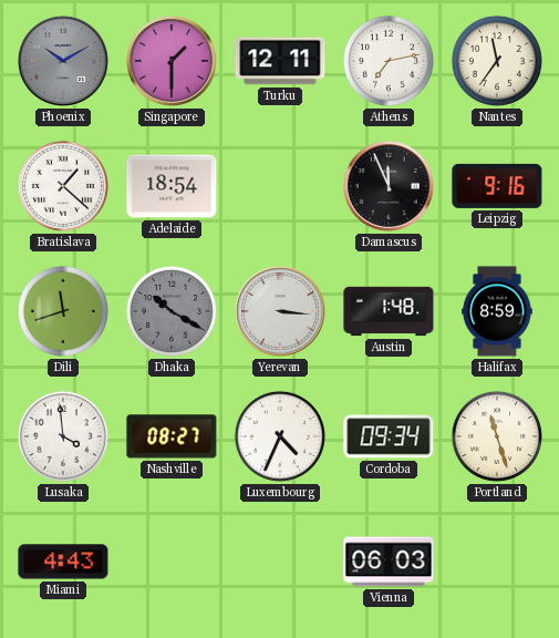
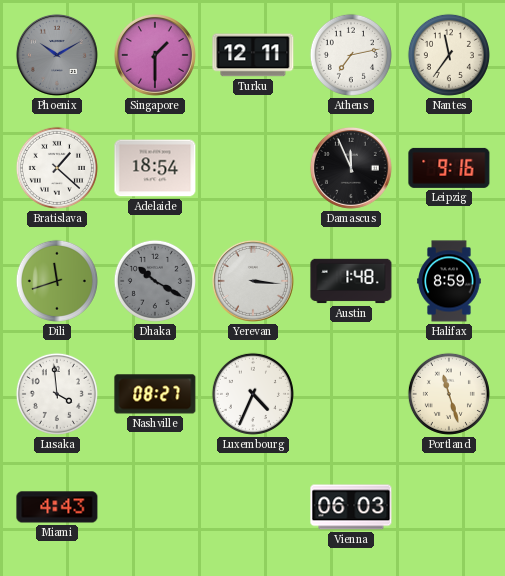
Cordoba: 09:34 -> none (389, 436)
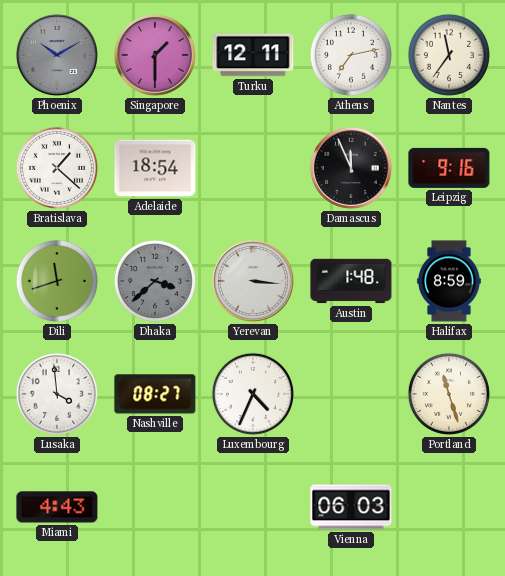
Dhaka: 10:20 -> 3:38 (155, 281)
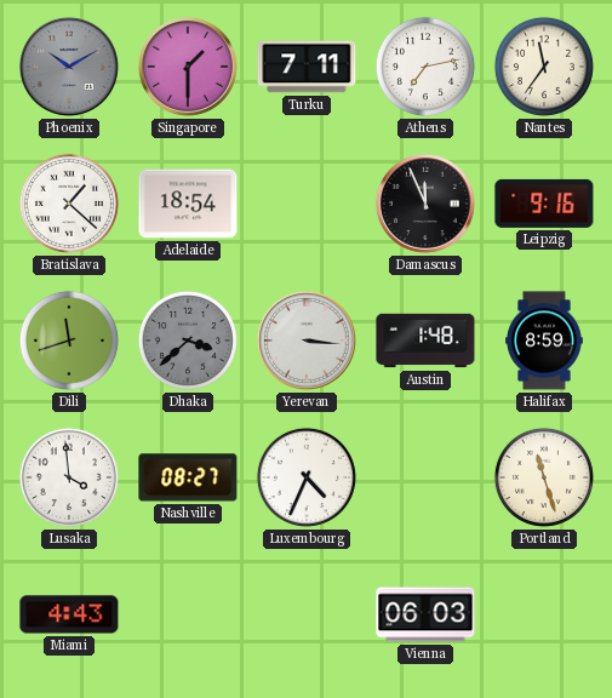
Turku: 12:11 -> 7:11 (307, 67)
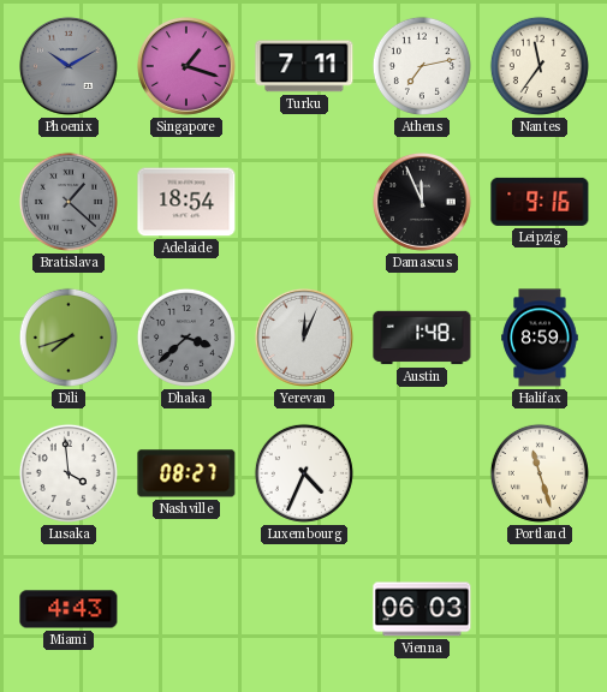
Singapore: 1:30 -> 1:18 (186, 66)
Bratislava dial: white -> grey (69, 202)
Dili: 11:42 -> 7:42 (69, 338)
Yerevan: 3:16 -> 12:04 (304, 338)
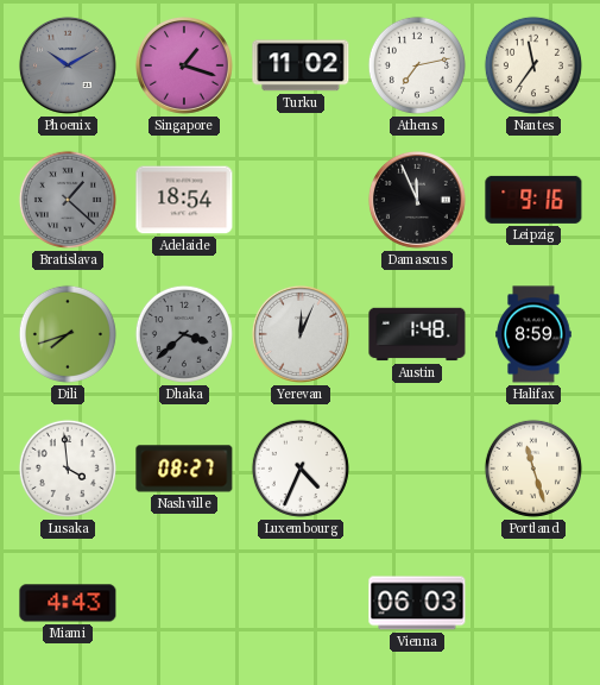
Turku: 7:11 -> 11:02 (301, 65)
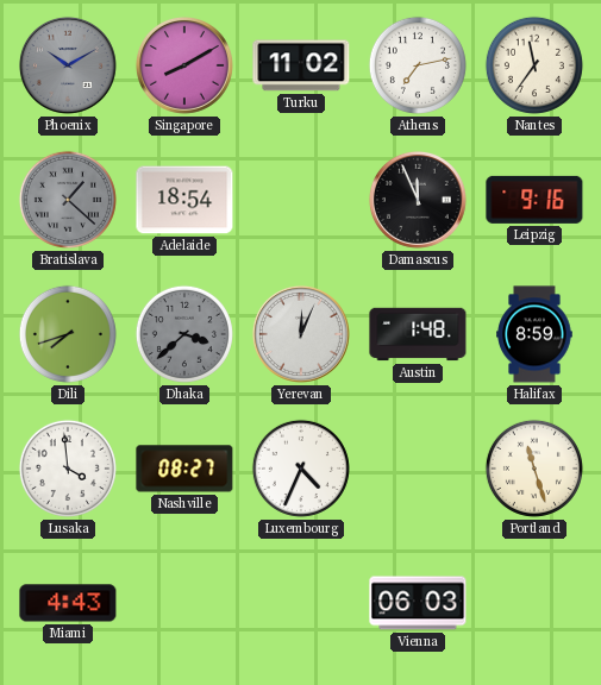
Singapore: 1:18 -> 8:10 (184, 65)
